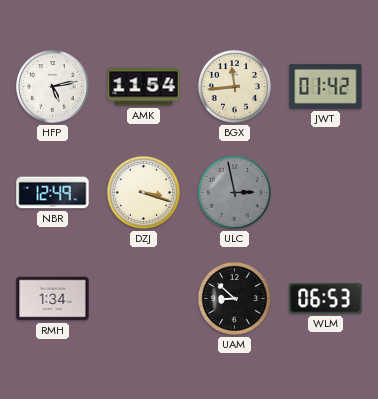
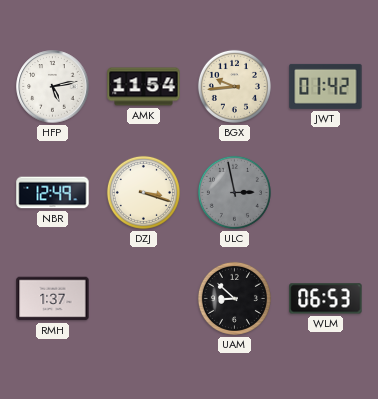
BGX: 11:44 -> 9:44 (234, 86)
RMH: 1:34 -> 1:37 (53, 299)
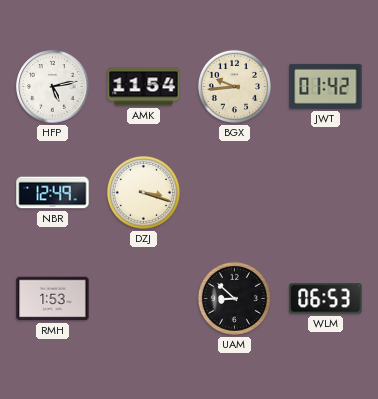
ULC: 2:58 -> none (234, 192)
RMH: 1:37 -> 1:53 (53, 299)
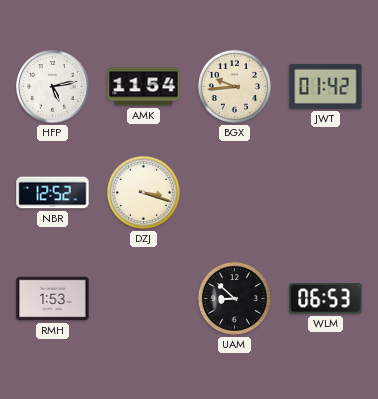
NBR: 12:49 -> 12:52 (53, 193)
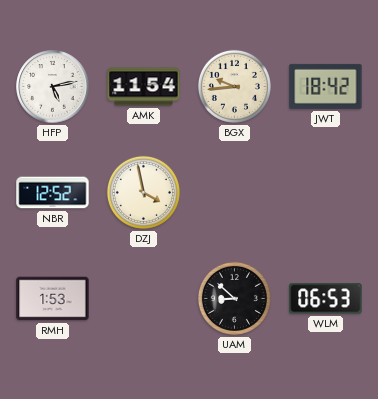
JWT: 01:42 -> 18:42 (326, 86)
DZJ: 3:18 -> 3:58 (143, 192)
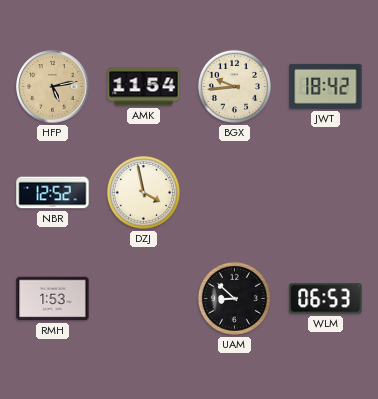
HFP dial: white -> champagne (53, 87)
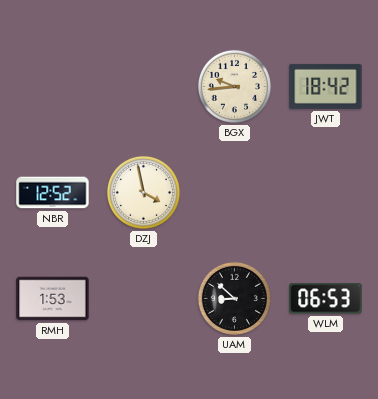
HFP: 5:13 -> none (53, 87)
AMK: 11:54 -> none (144, 87)
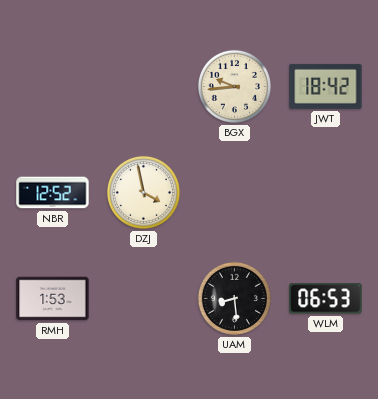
UAM: 8:52 -> 8:29 (234, 298)
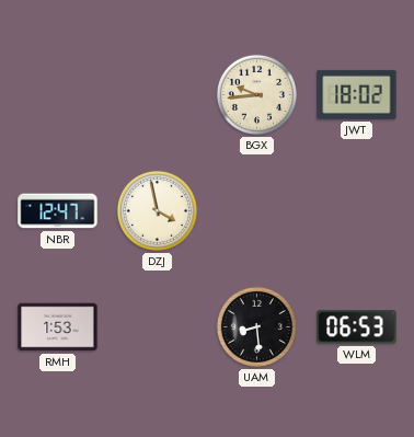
JWT: 18:42 -> 18:02 (357, 94)
NBR: 12:52 -> 12:47 (58, 211)
